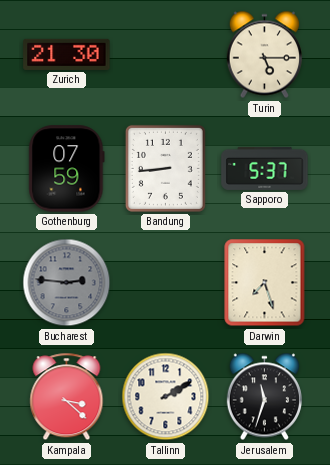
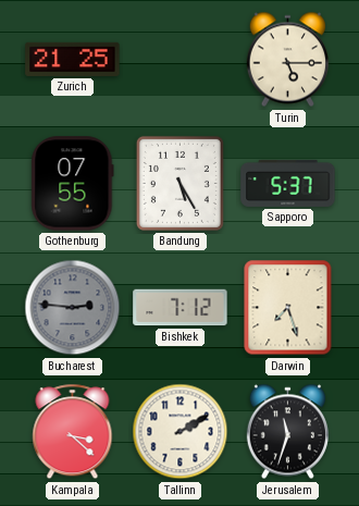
Zurich: 21:30 -> 21:25 (73, 59)
Gothenburg: 07:59 -> 07:55 (73, 184)
Bandung: 8:44 -> 5:25 (179, 183)
Bishkek: none -> 7:12 (181, 308)
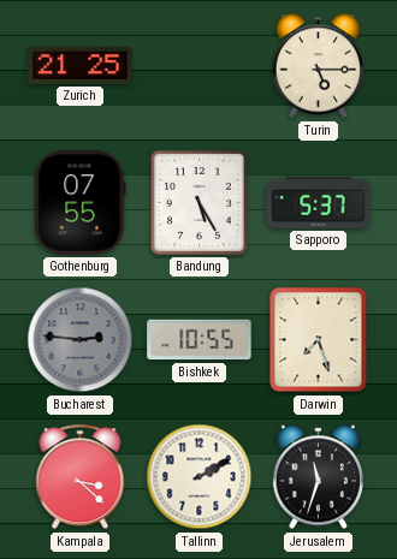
Bishkek: 7:12 -> 10:55 (200, 340)
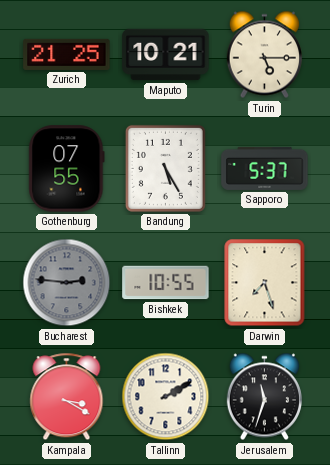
Maputo: none -> 10:21 (166, 55)
Kampala: 3:22 -> 3:20 (67, 397)
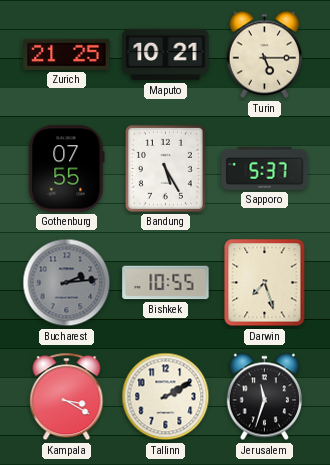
Bucharest: 2:46 -> 2:14 (67, 283)
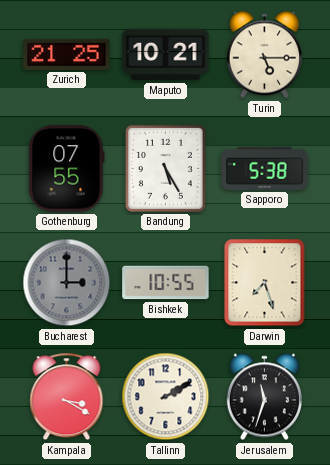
Sapporo: 5:37 -> 5:38 (265, 168)
Bucharest: 2:14 -> 3:00 (67, 283)
